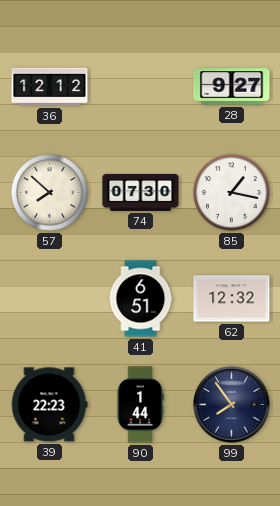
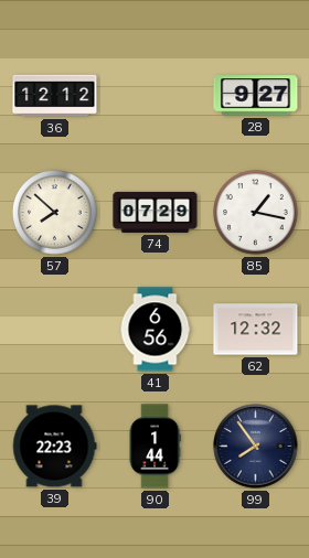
74: 07:30 -> 07:29 (156, 212)
41: 6:51 -> 6:56 (156, 330)
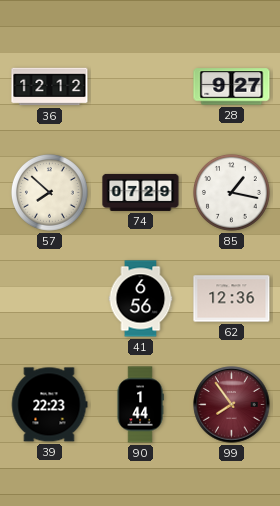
62: 12:32 -> 12:36 (232, 299)
99 dial: navy -> burgundy (232, 405)
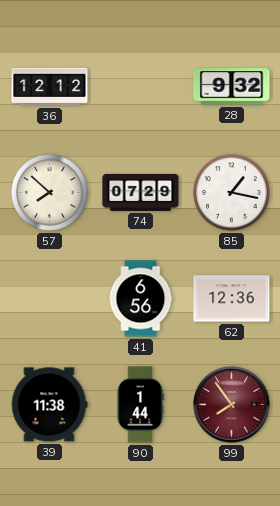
28: 9:27 -> 9:32 (232, 87)
39: 22:23 -> 11:38 (49, 405)
